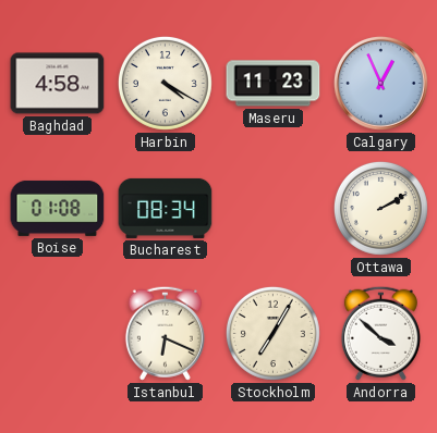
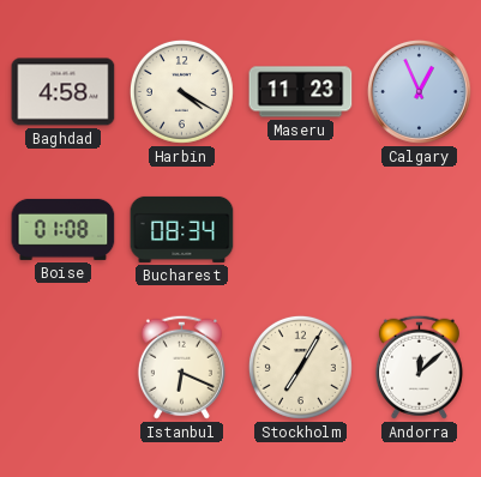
Ottawa: 2:10 -> none (380, 208)
Andorra: 3:52 -> 12:08 (419, 367)
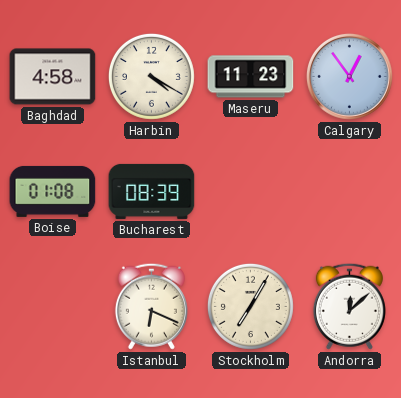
Calgary: 12:56 -> 12:54 (349, 76)
Bucharest: 08:34 -> 08:39 (152, 191)
